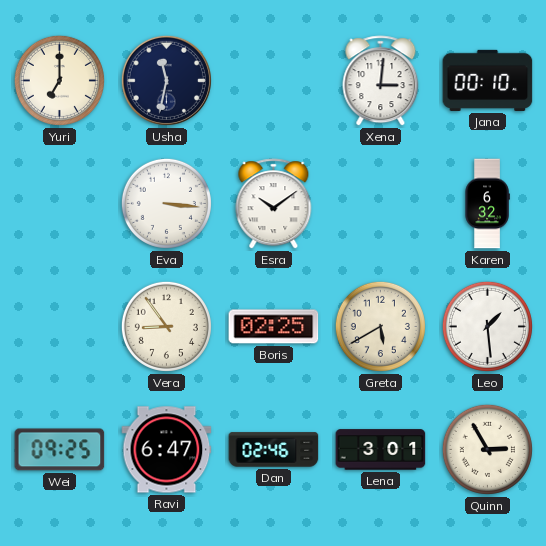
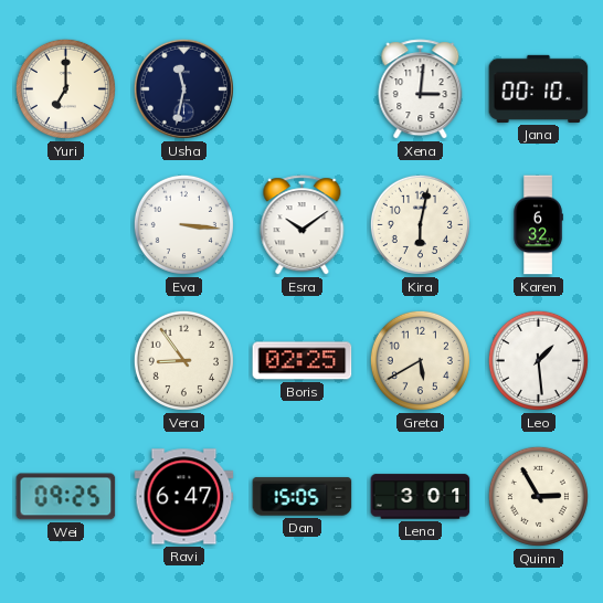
Kira: none -> 6:02 (420, 224)
Dan: 02:46 -> 15:05 (303, 497)
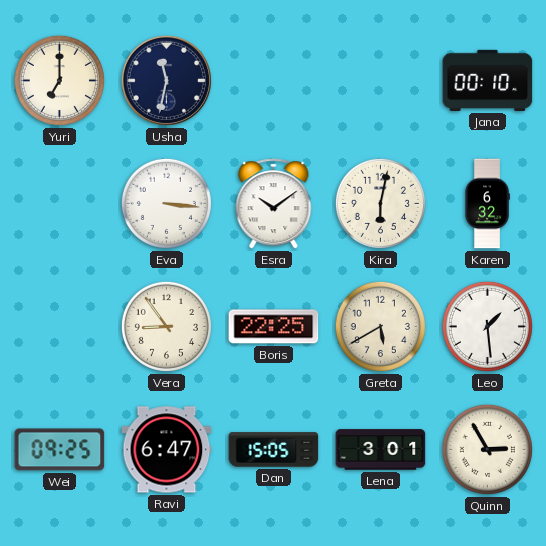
Xena: 3:01 -> none (421, 89)
Boris: 02:25 -> 22:25 (274, 327)
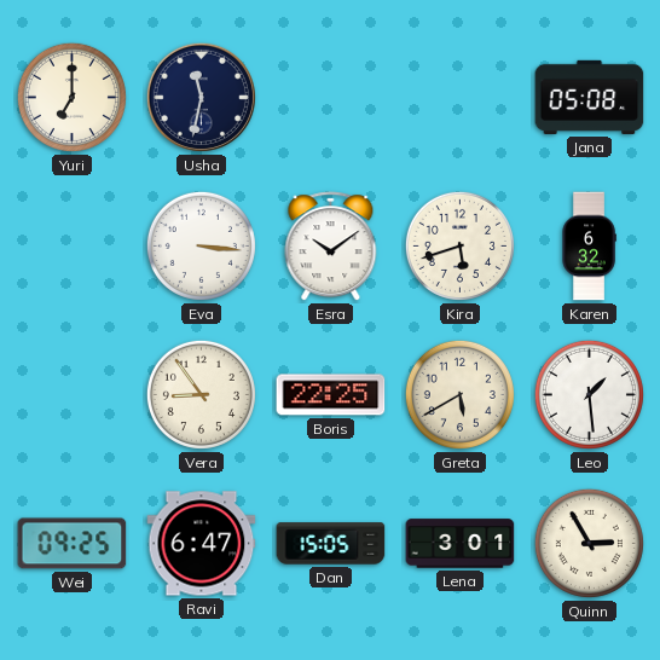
Jana: 00:10 -> 05:08 (590, 97)
Kira: 6:02 -> 5:42 (459, 245)
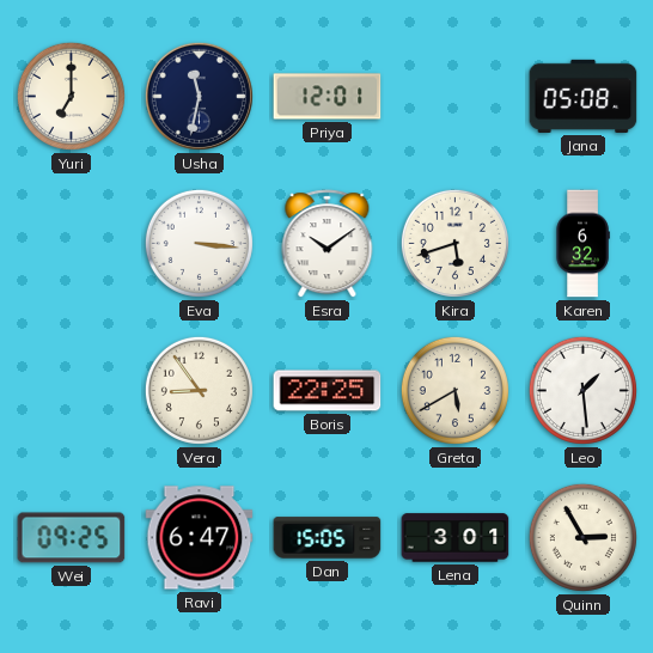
Priya: none -> 12:01 (328, 97)
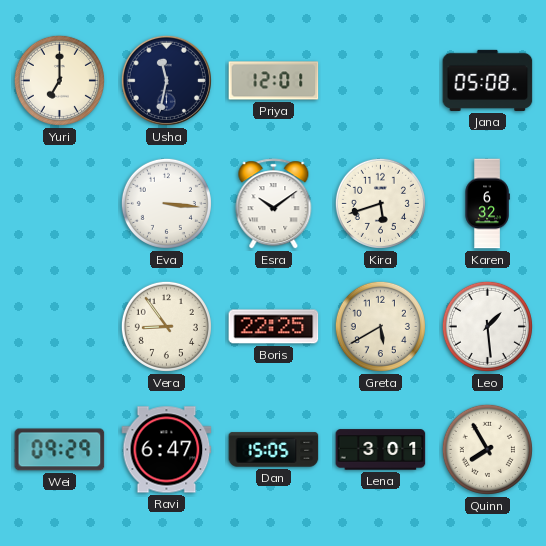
Wei: 09:25 -> 09:29 (60, 450)
Quinn: 2:55 -> 7:55 (487, 449)
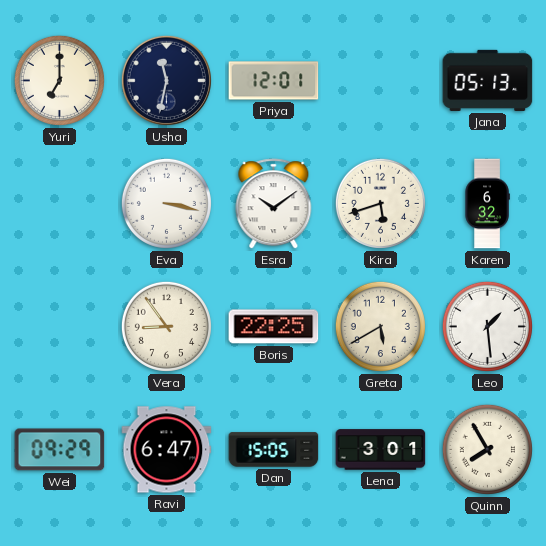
Jana: 05:08 -> 05:13 (488, 80)
Eva: 3:16 -> 3:17 (166, 203)
